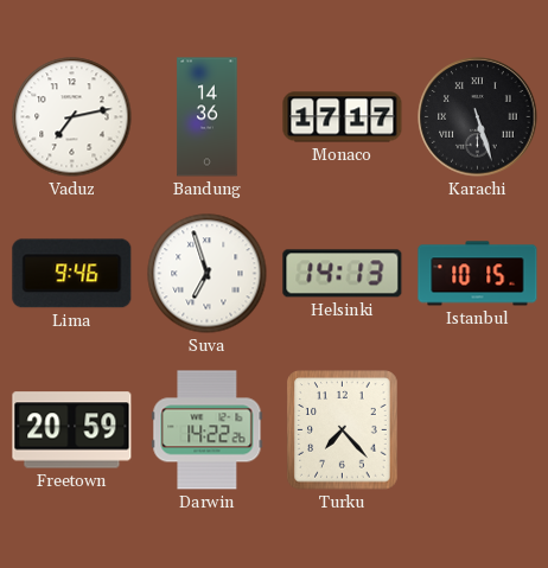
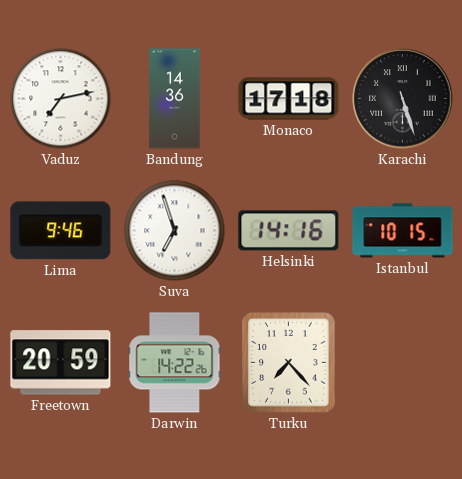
Monaco: 17:17 -> 17:18 (289, 99)
Helsinki: 14:13 -> 14:16 (289, 231)
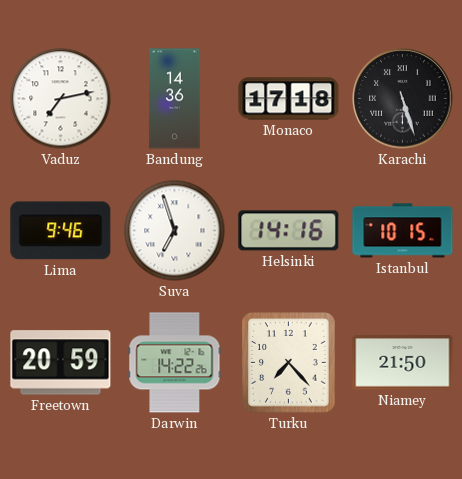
Niamey: none -> 21:50 (403, 363)
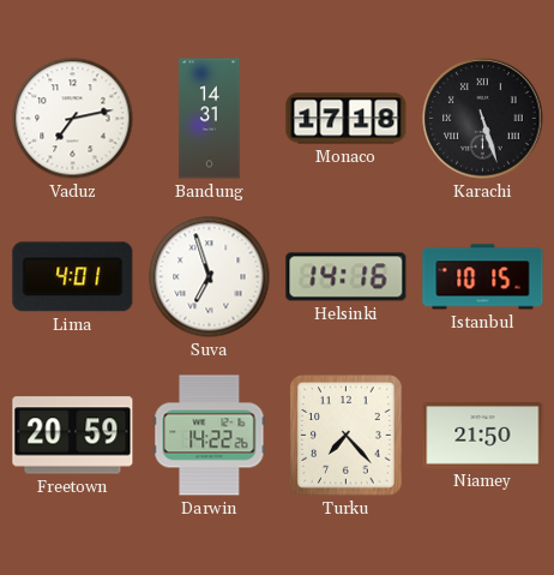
Bandung: 14:36 -> 14:31 (210, 119)
Lima: 9:46 -> 4:01 (73, 277)
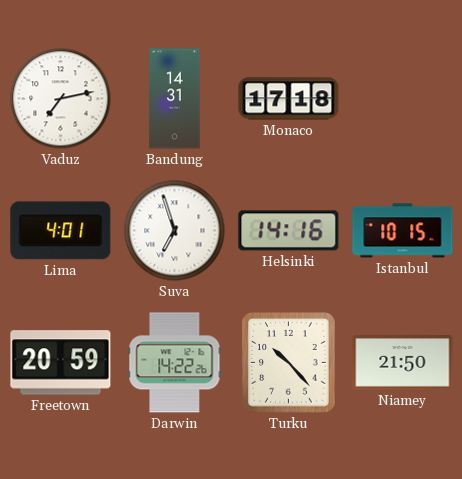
Karachi: 5:27 -> none (483, 119)
Turku: 7:23 -> 10:23 (289, 363)
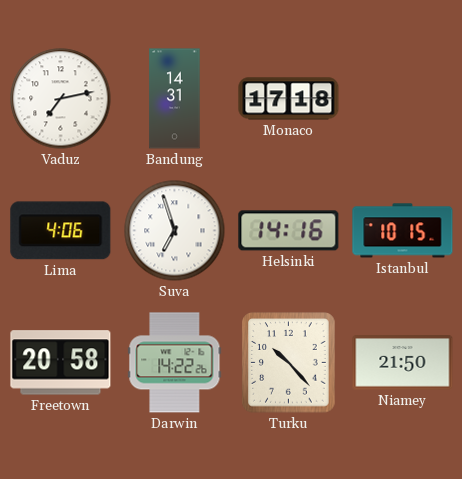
Lima: 4:01 -> 4:06 (61, 231)
Freetown: 20:59 -> 20:58 (61, 363)
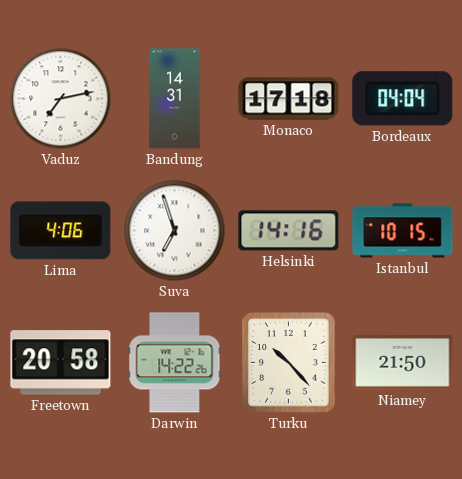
Bordeaux: none -> 04:04 (403, 99)
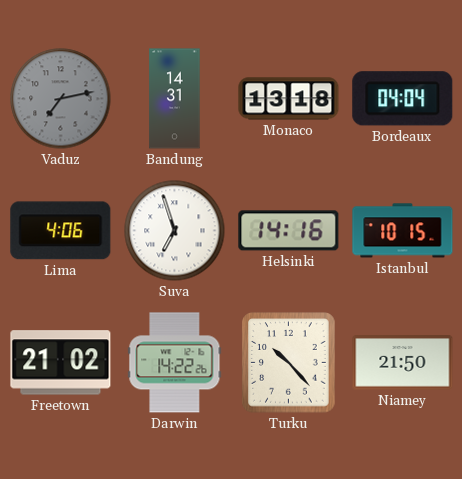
Vaduz dial: white -> grey (61, 99)
Monaco: 17:18 -> 13:18 (289, 99)
Freetown: 20:58 -> 21:02 (61, 363)
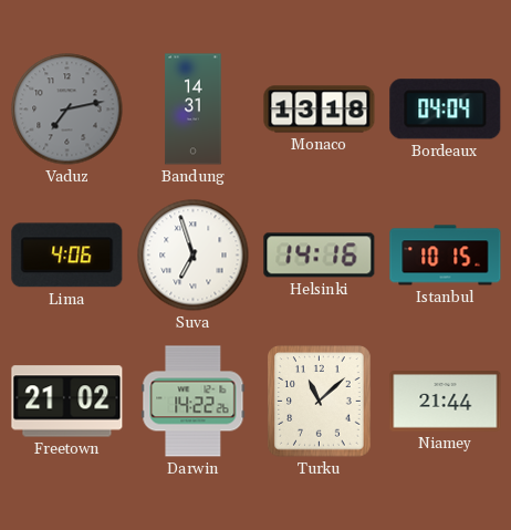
Turku: 10:23 -> 11:08 (320, 402)
Niamey: 21:50 -> 21:44 (446, 402)
